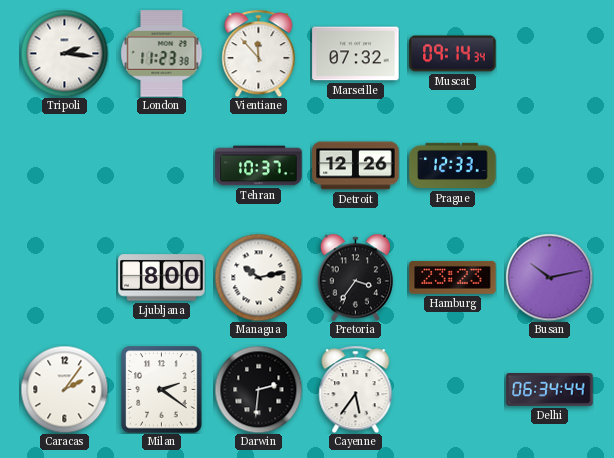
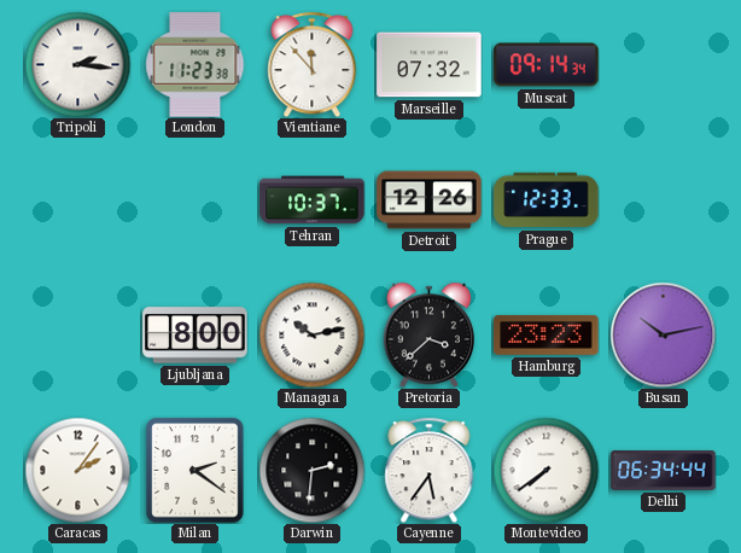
Pretoria: 3:36 -> 3:38 (430, 334)
Montevideo: none -> 7:39 (545, 470)
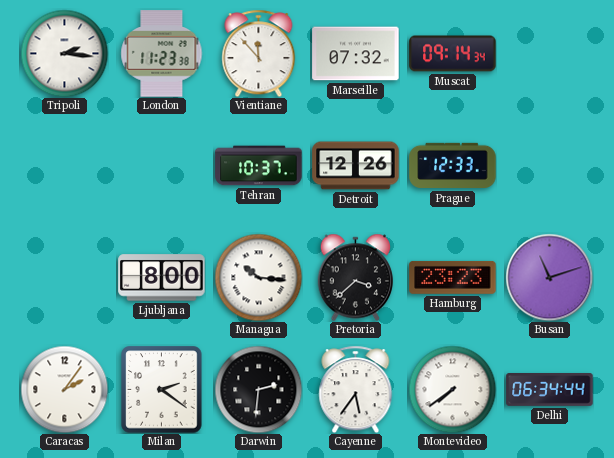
Managua: 10:13 -> 10:16 (258, 277)
Busan: 10:13 -> 11:12 (549, 277)
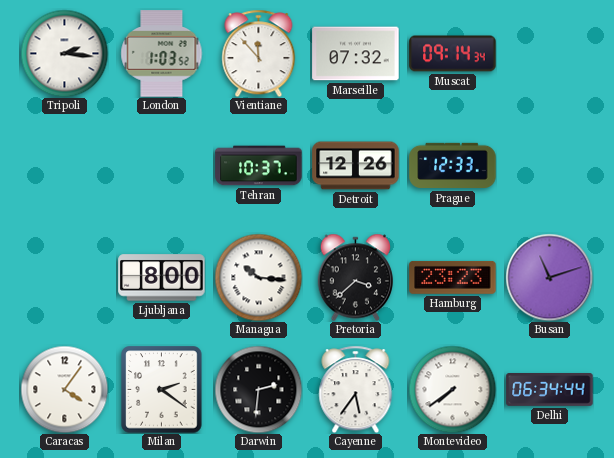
London: 11:23 -> 1:03 (162, 54)
Caracas: 2:06 -> 4:06 (64, 389)
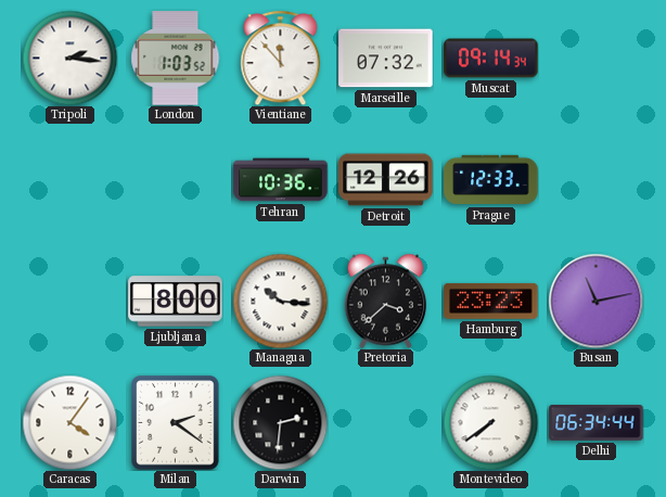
Tehran: 10:37 -> 10:36 (281, 180)
Busan: 11:12 -> 11:13 (595, 301)
Cayenne: 5:36 -> none (356, 389)
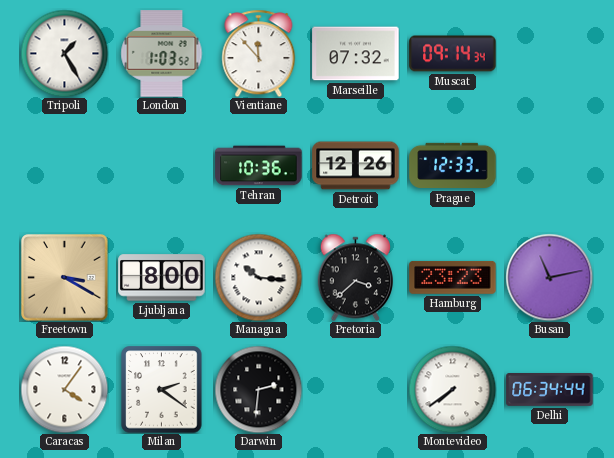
Tripoli: 2:16 -> 1:25 (64, 53)
Freetown: none -> 3:20 (65, 278)
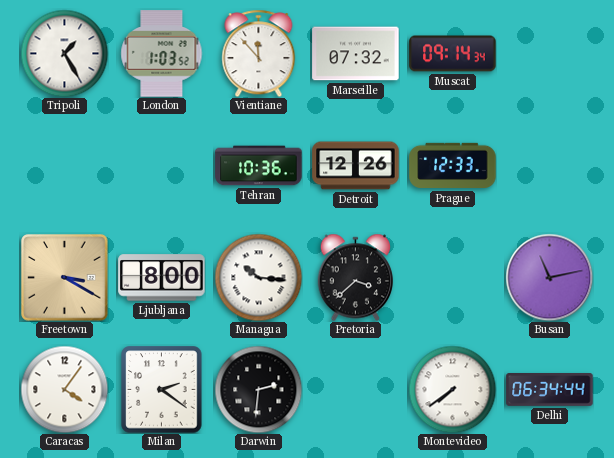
Hamburg: 23:23 -> none (453, 277)
